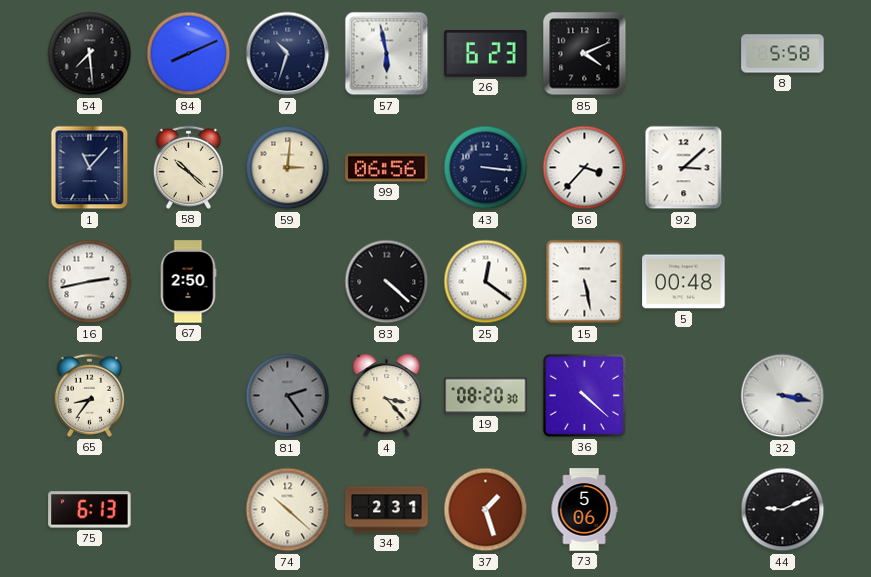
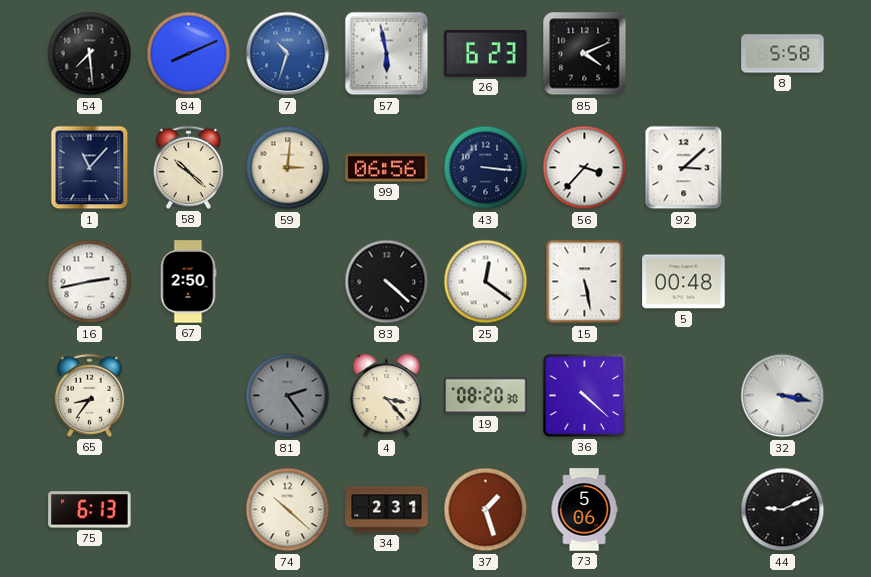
7 dial: navy -> blue (288, 54)
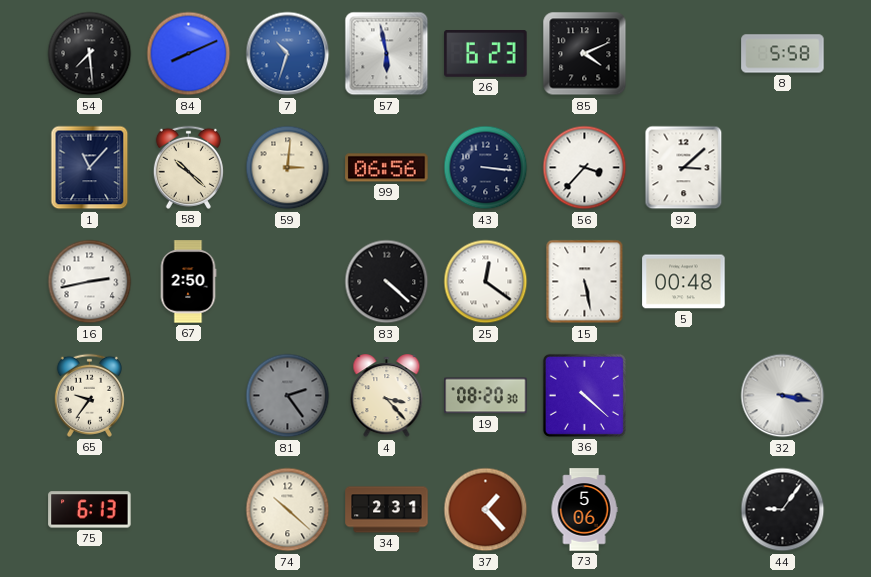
65: 8:36 -> 9:36 (89, 395)
37: 1:27 -> 1:23 (486, 510)
44: 9:11 -> 9:06 (783, 510)
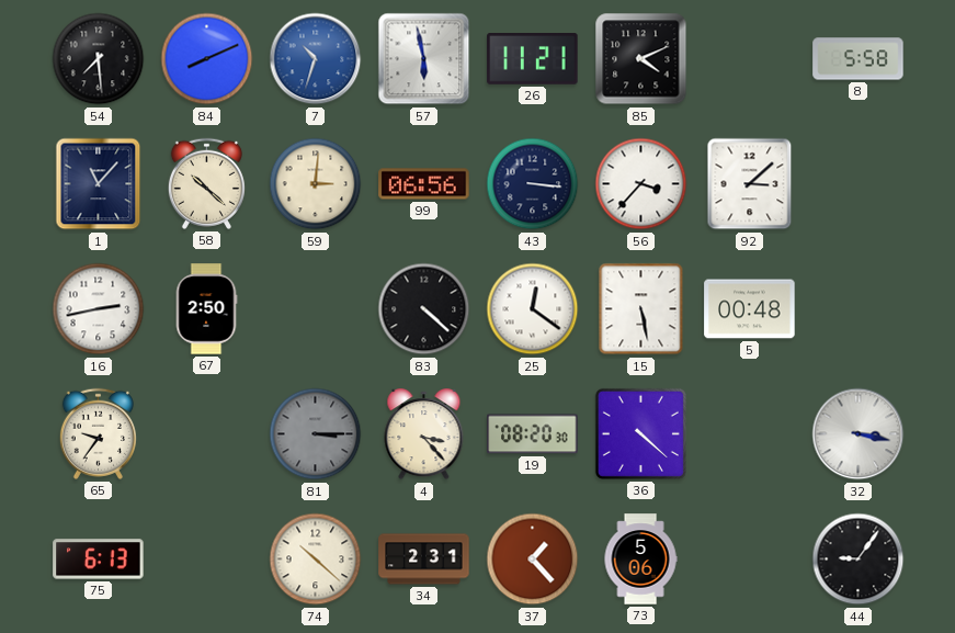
26: 6:23 -> 11:21 (533, 59)
81: 2:24 -> 3:15 (316, 434)
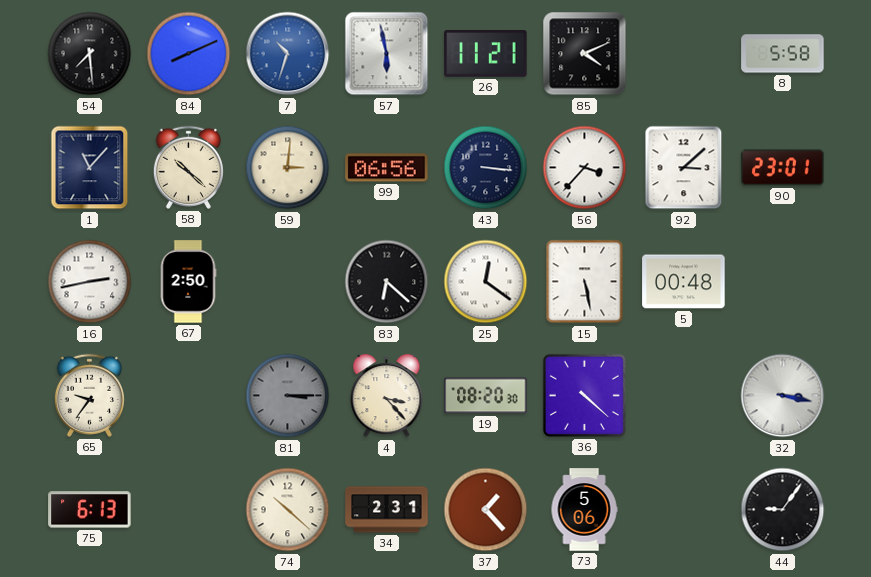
90: none -> 23:01 (783, 168)
83: 4:22 -> 6:22 (387, 282)
